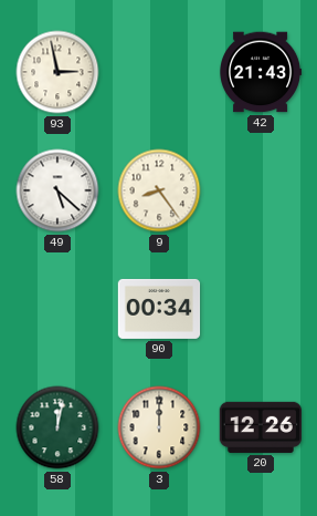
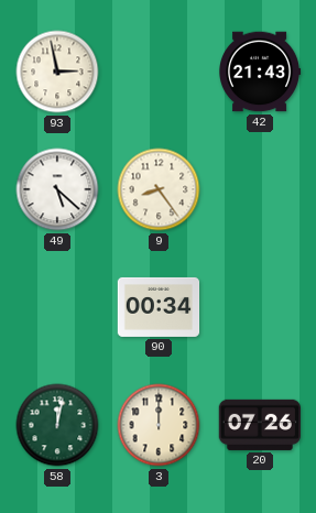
20: 12:26 -> 07:26 (259, 425)
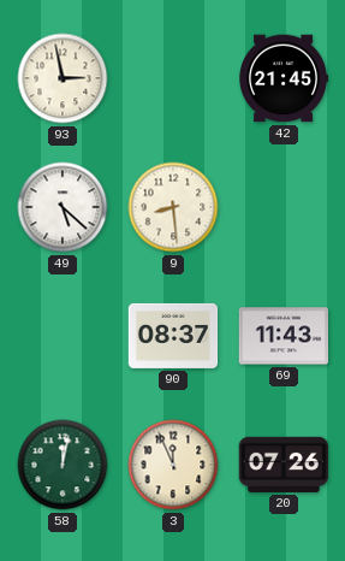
42: 21:43 -> 21:45 (285, 78)
9: 8:24 -> 8:29 (173, 207)
90: 00:34 -> 08:37 (173, 336)
69: none -> 11:43 (282, 336)
3: 12:00 -> 11:56 (173, 465)
